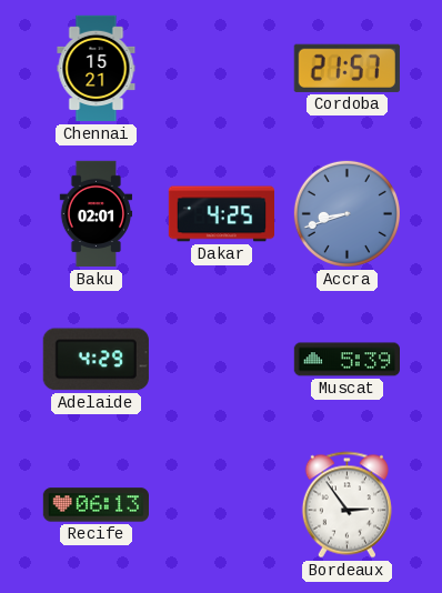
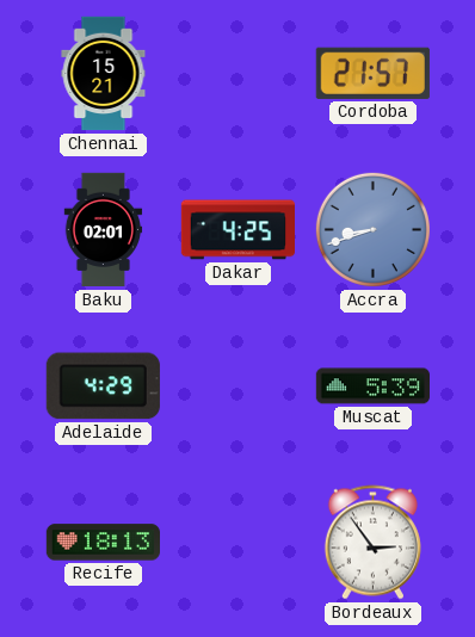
Recife: 06:13 -> 18:13 (103, 543)
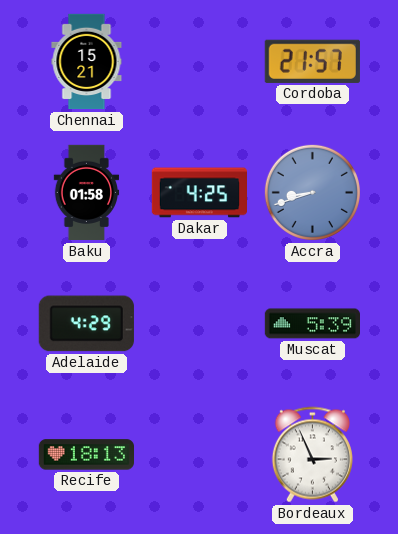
Baku: 02:01 -> 01:58 (87, 193)
Bordeaux: 2:54 -> 2:56 (312, 455)
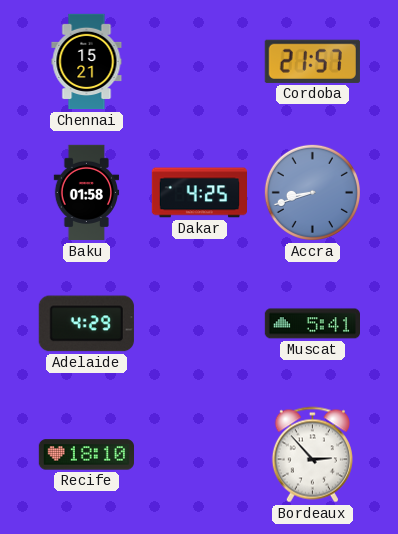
Muscat: 5:39 -> 5:41 (312, 324)
Recife: 18:13 -> 18:10 (86, 455)
Bordeaux: 2:56 -> 2:53 (312, 455)
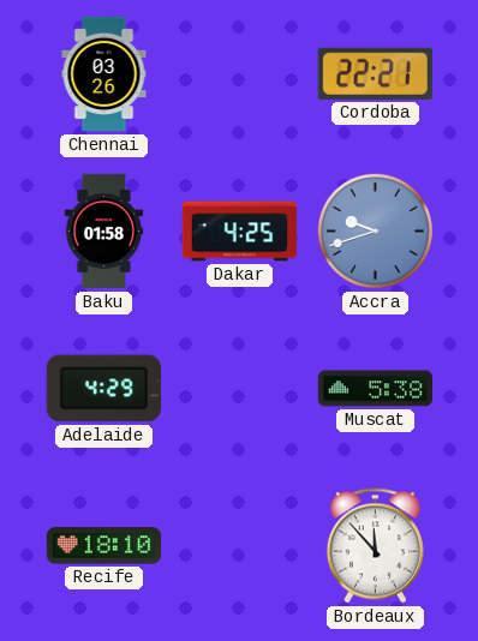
Chennai: 15:21 -> 03:26 (104, 74)
Cordoba: 21:57 -> 22:21 (375, 73)
Accra: 8:42 -> 9:42 (375, 230)
Muscat: 5:41 -> 5:38 (375, 389)
Bordeaux: 2:53 -> 11:53 (375, 546)
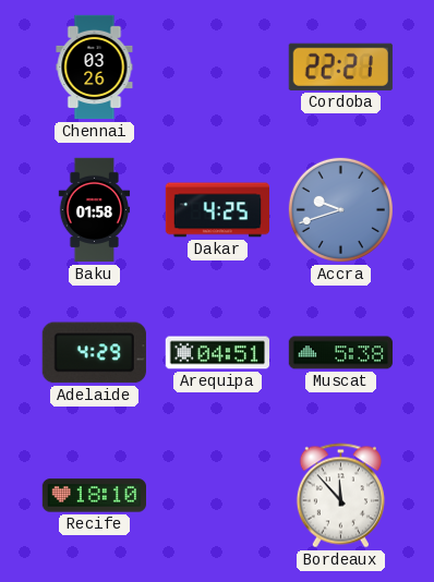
Arequipa: none -> 04:51 (217, 353)
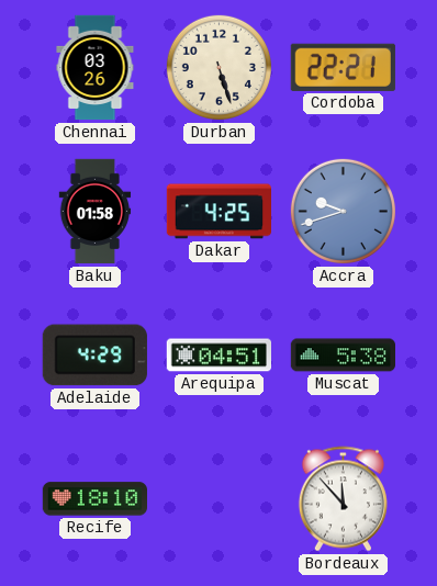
Durban: none -> 5:27 (218, 67)
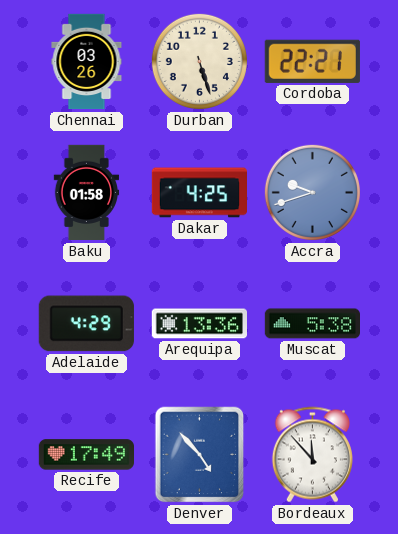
Arequipa: 04:51 -> 13:36 (199, 324)
Recife: 18:10 -> 17:49 (86, 455)
Denver: none -> 4:53 (200, 455)
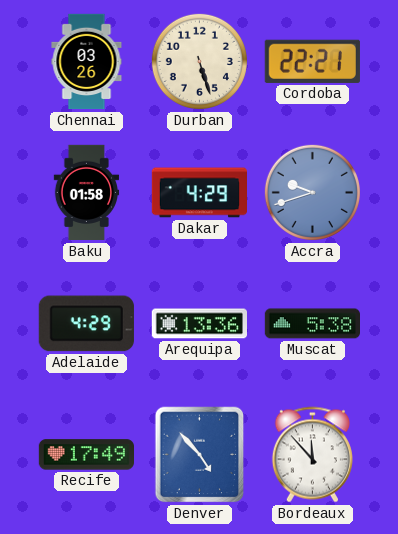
Dakar: 4:25 -> 4:29 (199, 193)
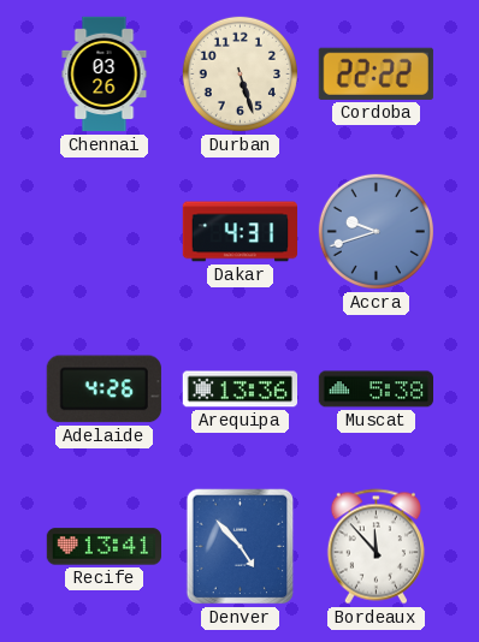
Cordoba: 22:21 -> 22:22 (375, 73)
Baku: 01:58 -> none (87, 193)
Dakar: 4:29 -> 4:31 (239, 232)
Adelaide: 4:29 -> 4:26 (104, 390)
Recife: 17:49 -> 13:41 (104, 547)
